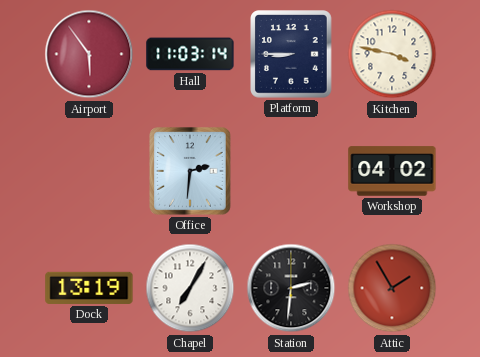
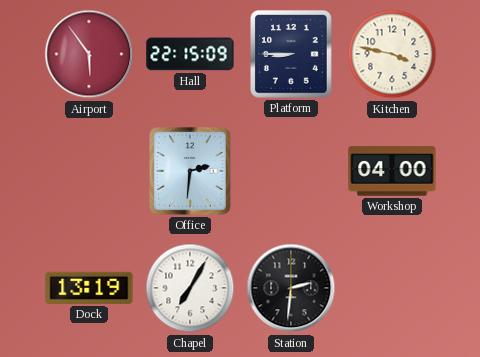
Hall: 11:03 -> 22:15 (190, 54)
Workshop: 04:02 -> 04:00 (392, 171)
Attic: 1:55 -> none (392, 288)
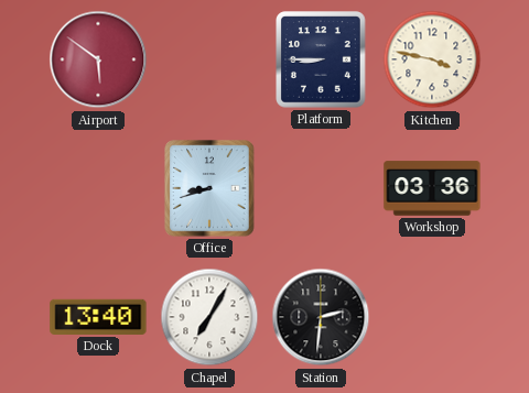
Airport: 5:54 -> 5:51 (98, 59)
Hall: 22:15 -> none (190, 54)
Office: 2:31 -> 8:42 (209, 188)
Workshop: 04:00 -> 03:36 (432, 188)
Dock: 13:19 -> 13:40 (98, 317)
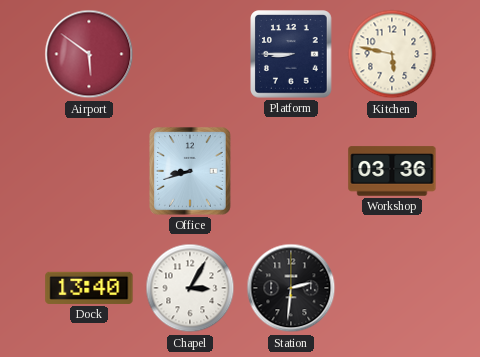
Kitchen: 3:47 -> 5:47 (392, 54)
Chapel: 7:05 -> 3:05 (190, 288)
